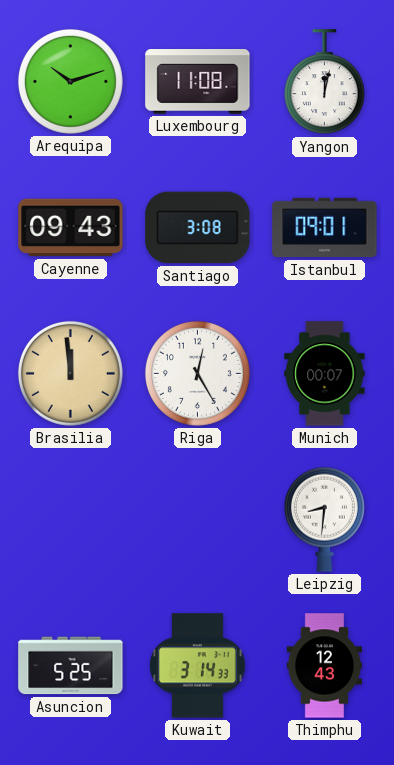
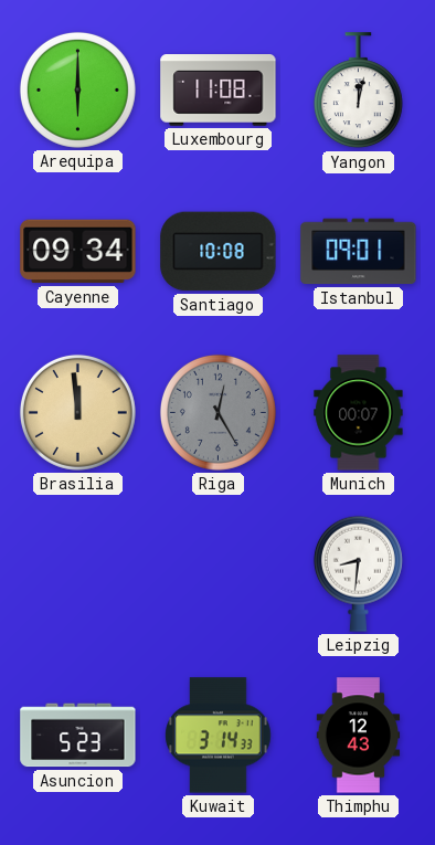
Arequipa: 10:12 -> 6:00 (77, 89)
Cayenne: 09:43 -> 09:34 (78, 252)
Santiago: 3:08 -> 10:08 (219, 252)
Riga dial: white -> grey (217, 412)
Asuncion: 5:25 -> 5:23 (78, 736)
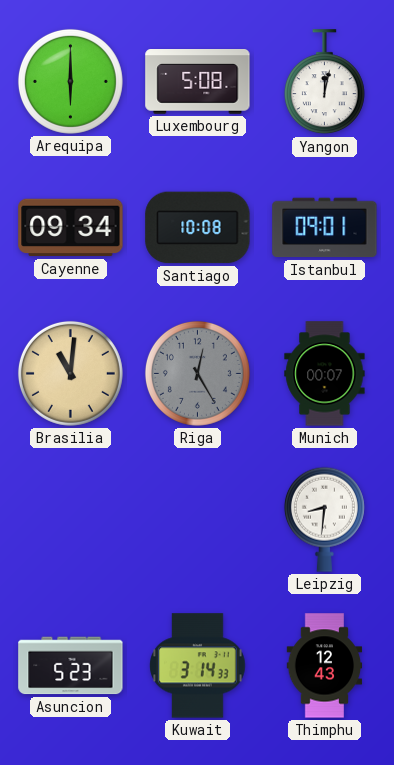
Luxembourg: 11:08 -> 5:08 (198, 82)
Brasilia: 11:59 -> 11:01 (70, 373)
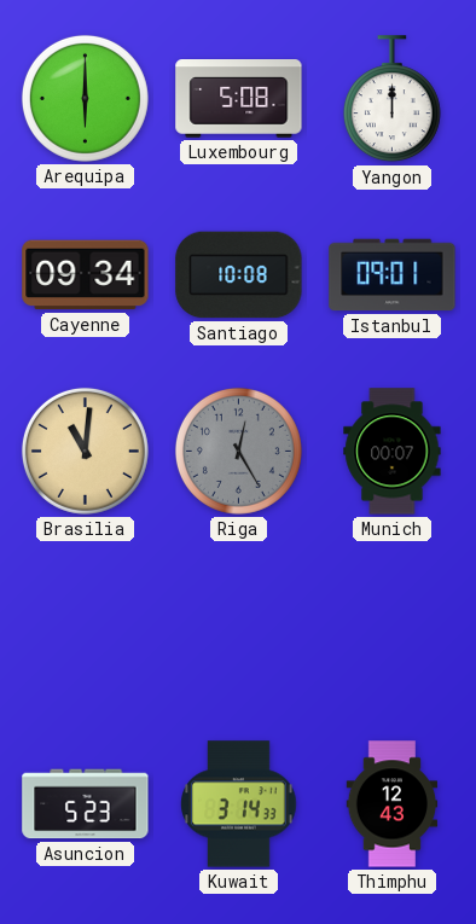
Yangon: 12:02 -> 12:00 (391, 99)
Leipzig: 8:31 -> none (324, 519)
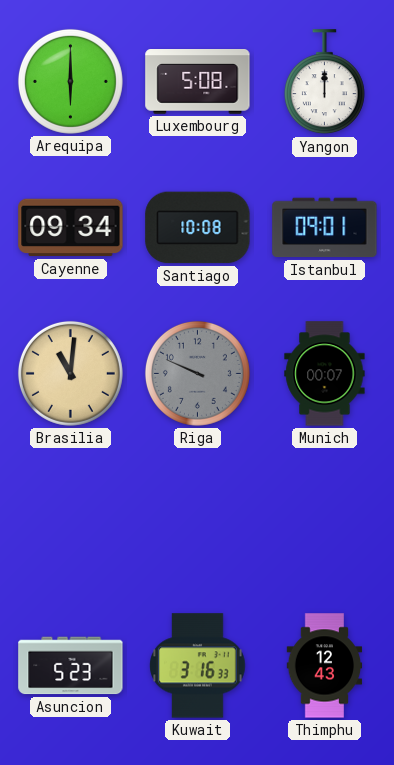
Riga: 12:25 -> 9:49 (197, 373)
Kuwait: 3:14 -> 3:16 (198, 666)
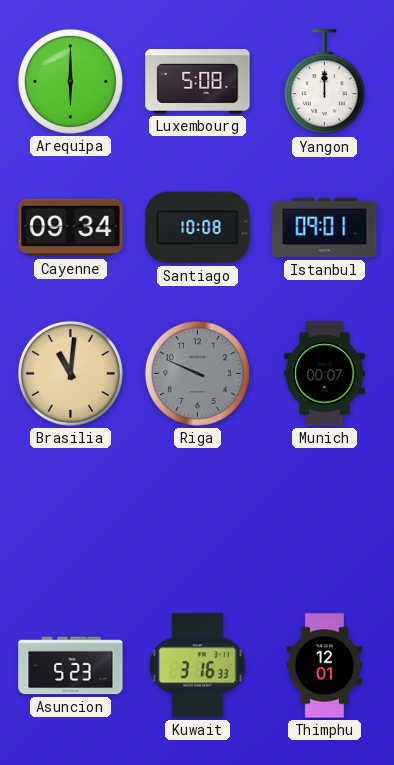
Thimphu: 12:43 -> 12:01 (325, 666)
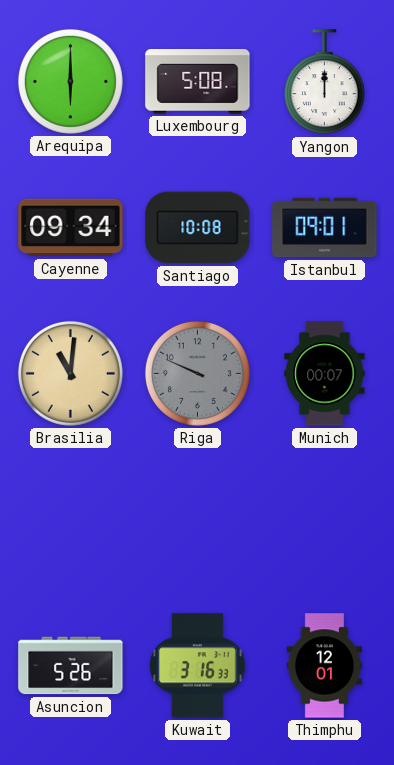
Asuncion: 5:23 -> 5:26 (71, 666)
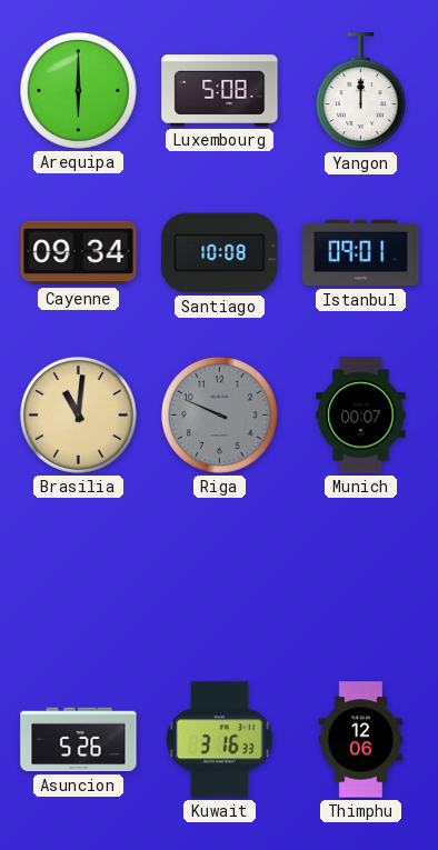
Thimphu: 12:01 -> 12:06 (361, 740)
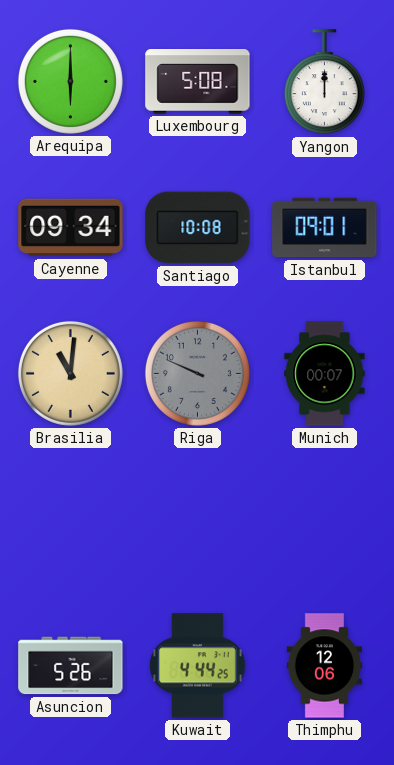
Kuwait: 3:16 -> 4:44 (198, 666)
